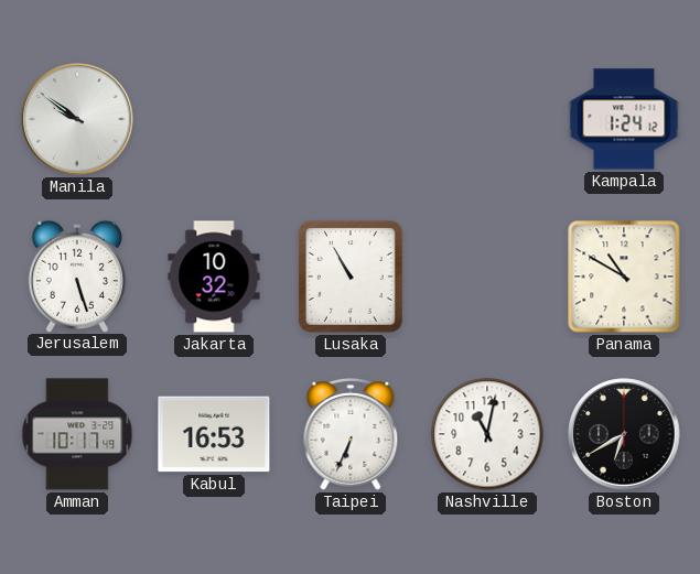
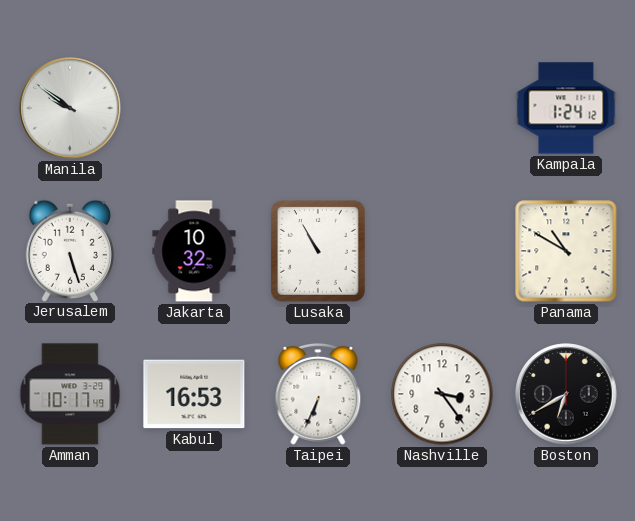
Nashville: 11:02 -> 3:24 (442, 394)
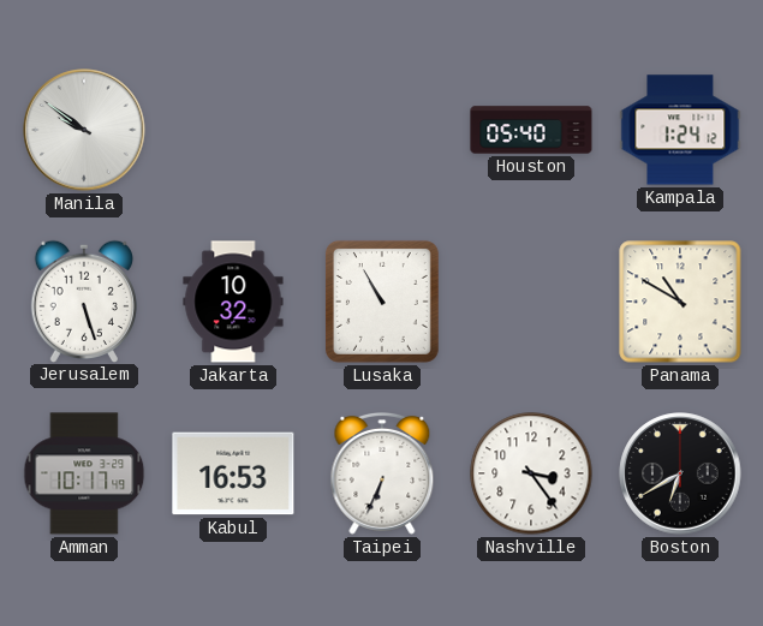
Houston: none -> 05:40 (531, 130)
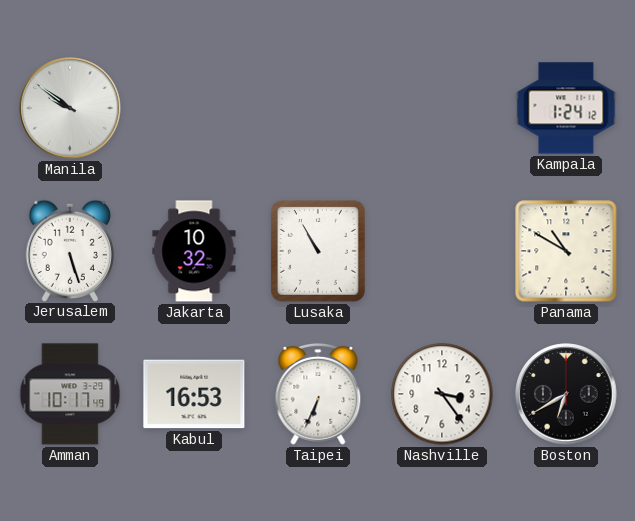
Houston: 05:40 -> none (531, 130)
